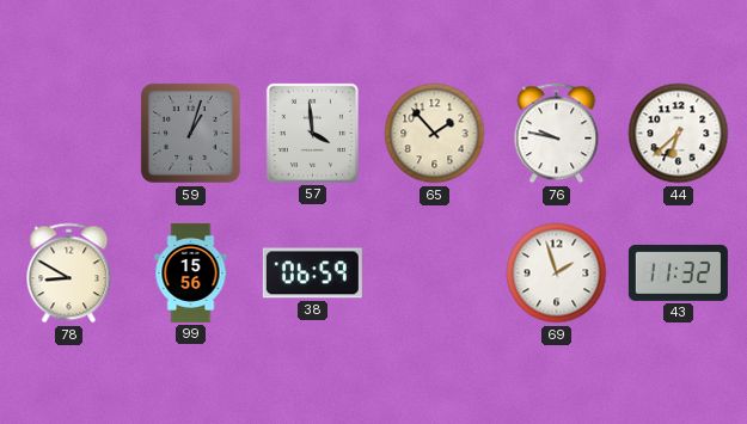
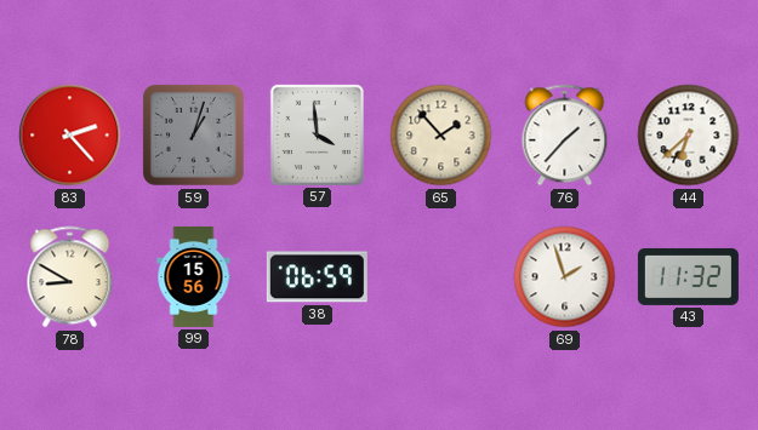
83: none -> 2:23 (70, 136)
76: 9:47 -> 1:37 (565, 136)
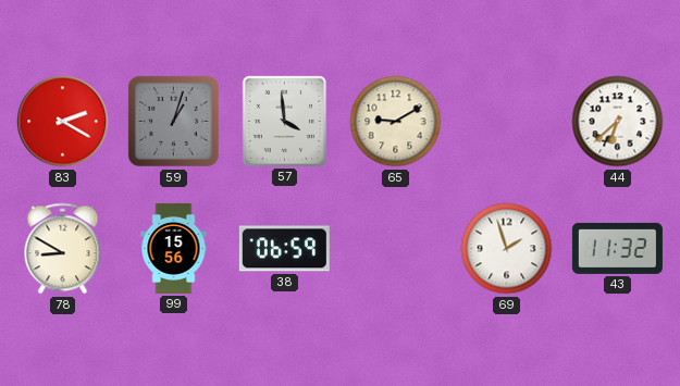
83: 2:23 -> 2:20 (63, 122)
65: 1:53 -> 9:10 (396, 122)
76: 1:37 -> none (565, 136)
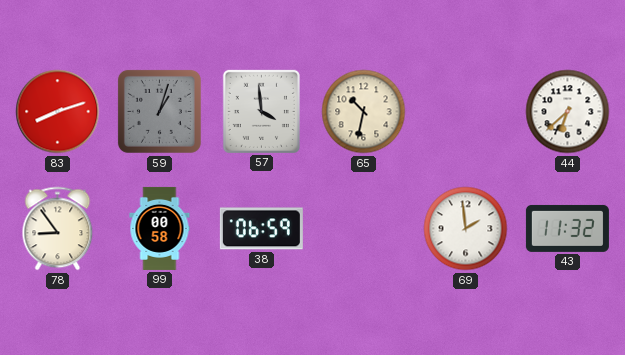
83: 2:20 -> 8:12 (58, 112)
65: 9:10 -> 10:32 (364, 112)
78: 8:50 -> 8:54 (58, 229)
99: 15:56 -> 00:58 (160, 228)
69: 1:57 -> 1:59 (466, 229)
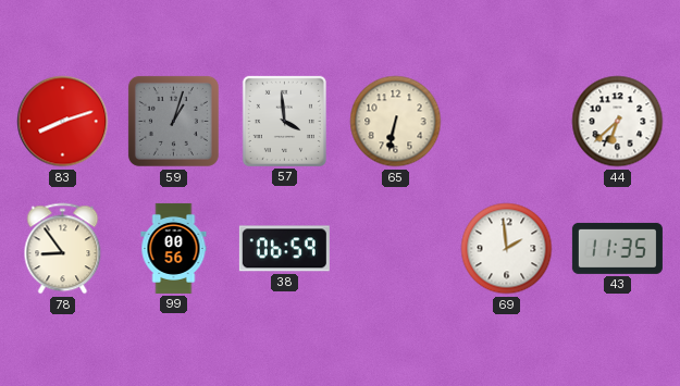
65: 10:32 -> 6:32 (396, 122)
99: 00:58 -> 00:56 (174, 248)
43: 11:32 -> 11:35 (617, 248)
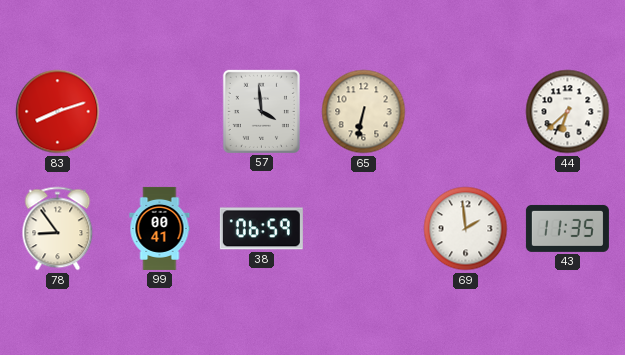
59: 1:03 -> none (173, 121)
99: 00:56 -> 00:41 (160, 228)
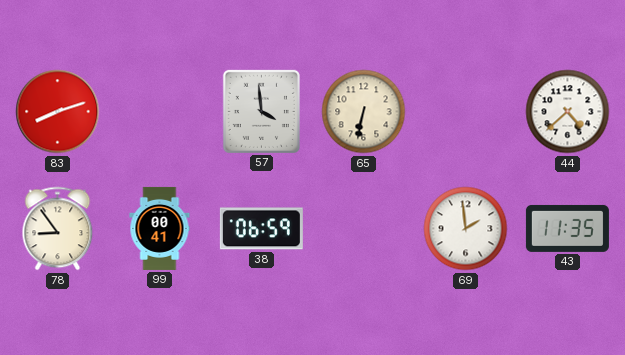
44: 6:38 -> 4:38 (568, 112)
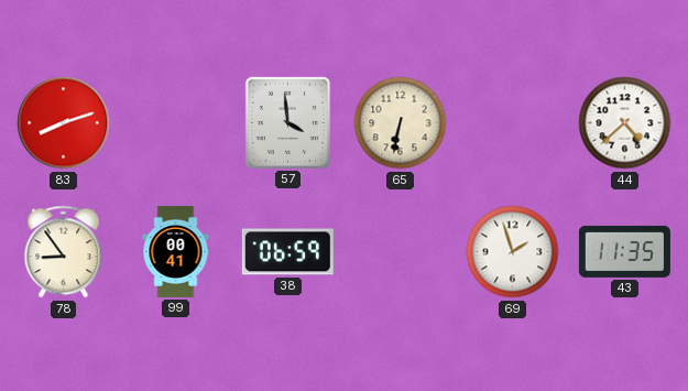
69: 1:59 -> 1:57 (513, 252)
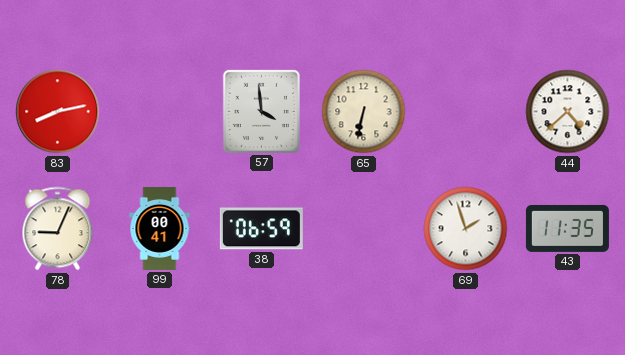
83: 8:12 -> 8:13 (58, 112)
78: 8:54 -> 9:04 (58, 229)
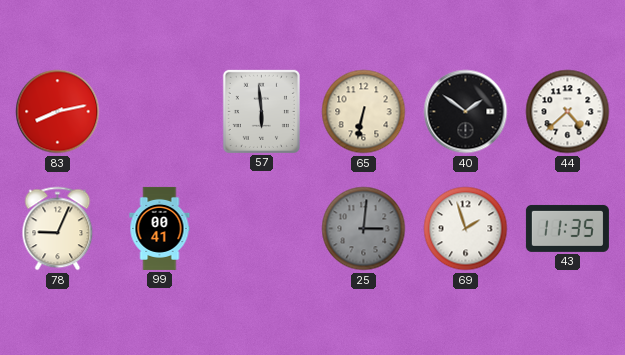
57: 3:59 -> 5:59 (261, 111)
40: none -> 1:51 (466, 112)
38: 06:59 -> none (261, 229)
25: none -> 3:01 (364, 229)
